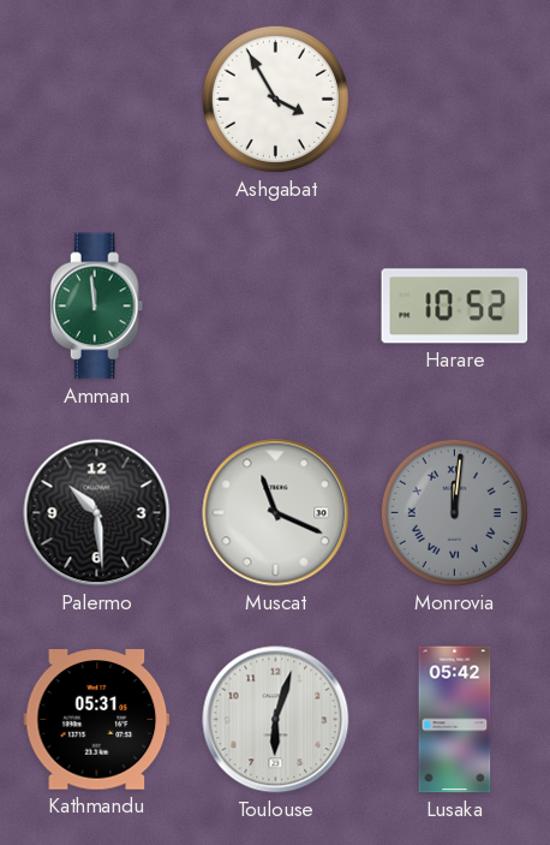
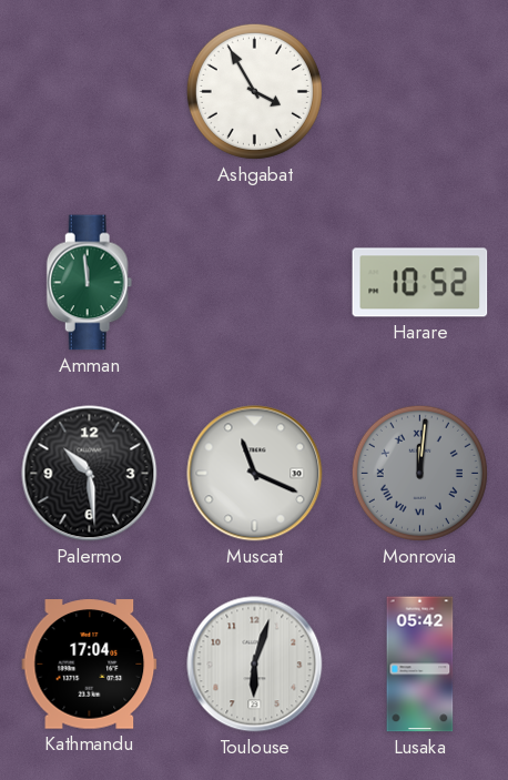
Kathmandu: 05:31 -> 17:04 (90, 665)
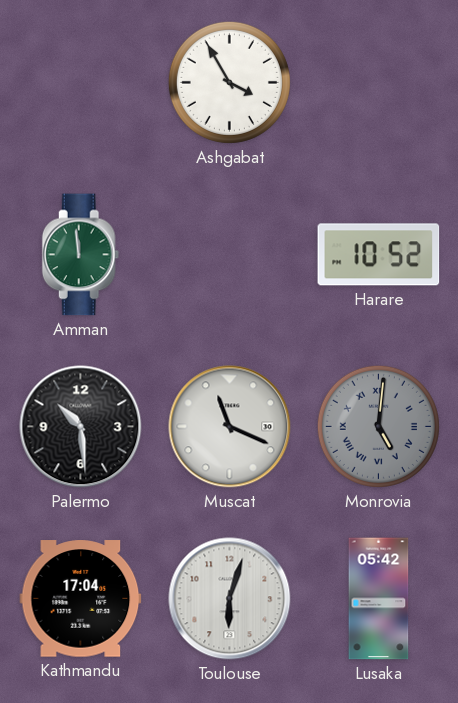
Monrovia: 12:01 -> 5:01 (378, 426)
